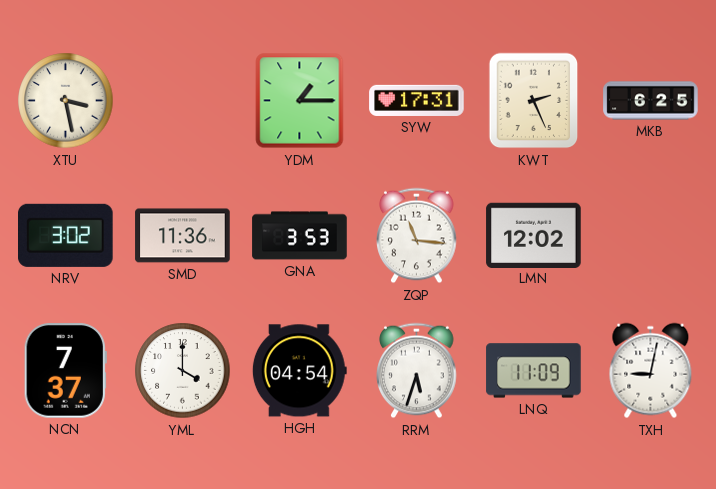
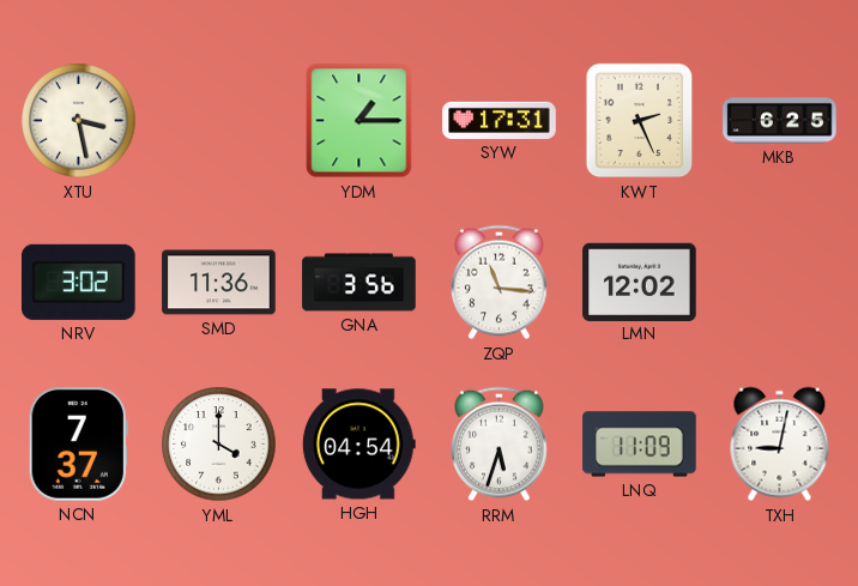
GNA: 3:53 -> 3:56 (359, 283)
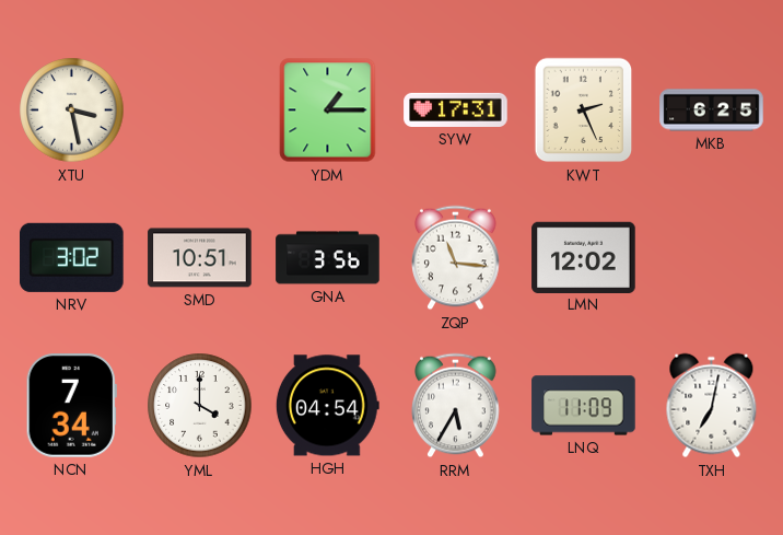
SMD: 11:36 -> 10:51 (200, 258)
NCN: 7:37 -> 7:34 (71, 406)
RRM: 5:33 -> 5:35 (456, 406)
TXH: 9:02 -> 7:02 (712, 406)
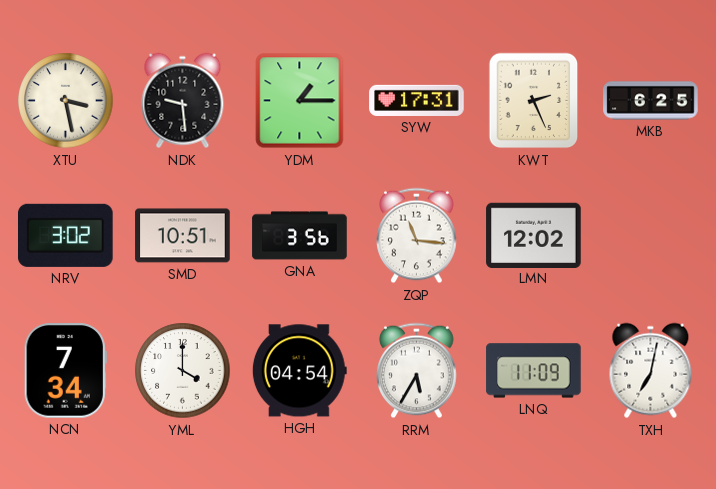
NDK: none -> 9:29 (183, 101)
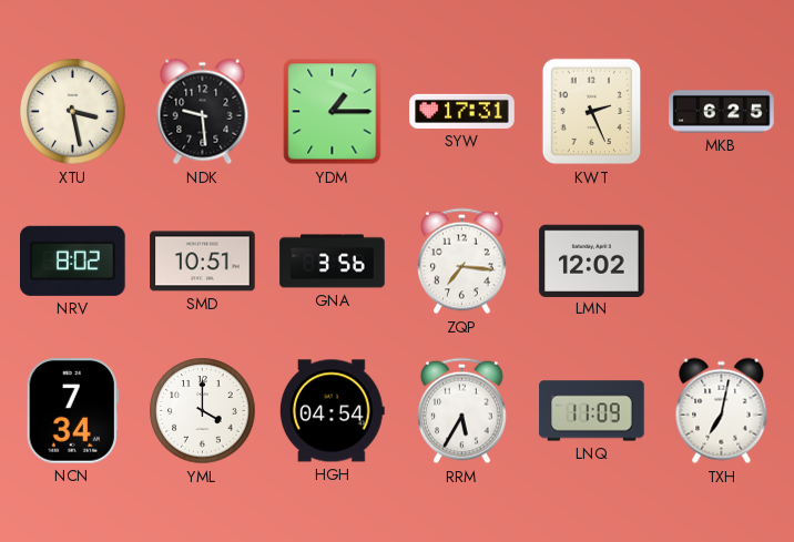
NRV: 3:02 -> 8:02 (73, 260)
ZQP: 11:16 -> 7:16 (462, 262)
